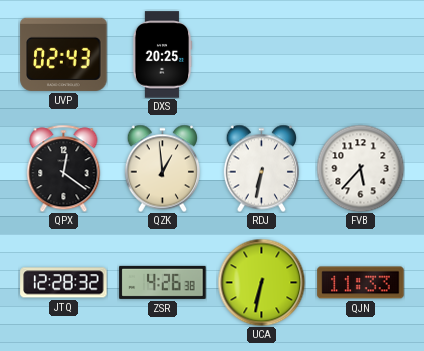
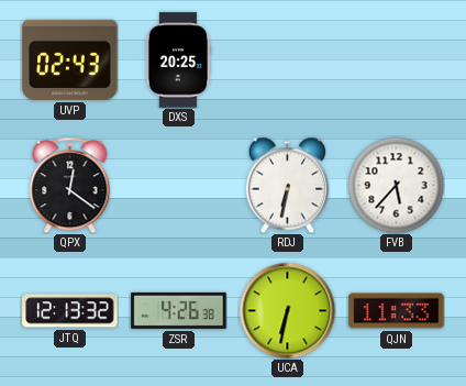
QZK: 12:59 -> none (162, 168)
JTQ: 12:28 -> 12:13 (70, 311)
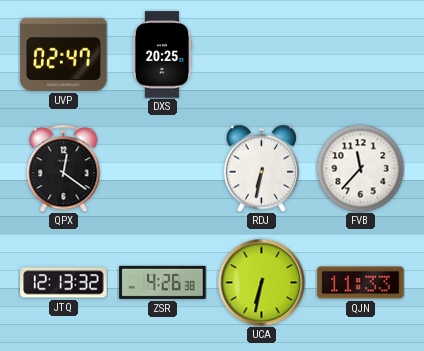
UVP: 02:43 -> 02:47 (64, 54)
FVB: 5:37 -> 11:37 (360, 168)
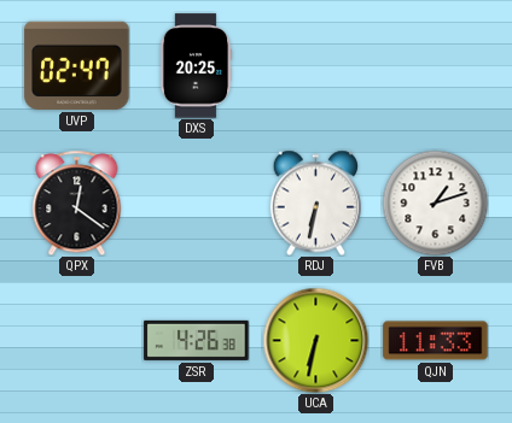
FVB: 11:37 -> 1:12 (435, 202)
JTQ: 12:13 -> none (64, 283)
